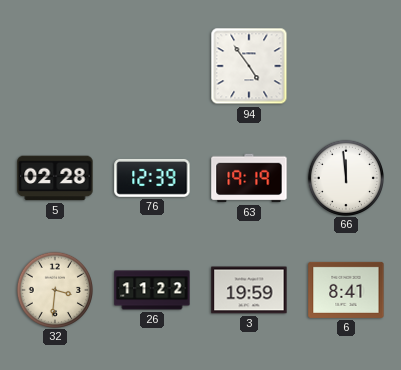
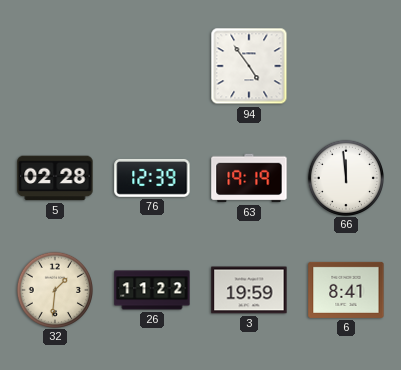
32: 3:31 -> 1:31 (54, 289)
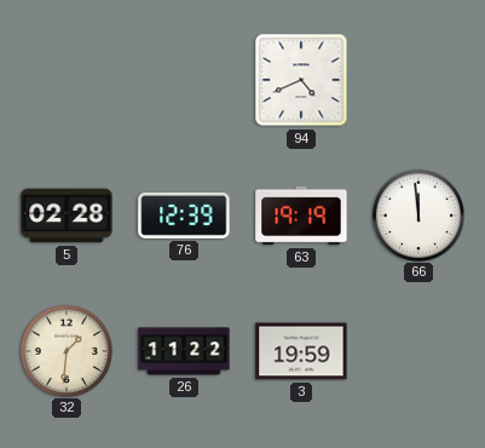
94: 4:54 -> 4:41 (301, 80)
6: 8:41 -> none (346, 290)
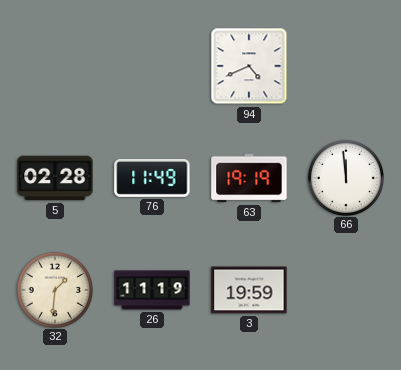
76: 12:39 -> 11:49 (152, 178)
26: 11:22 -> 11:19 (152, 290)
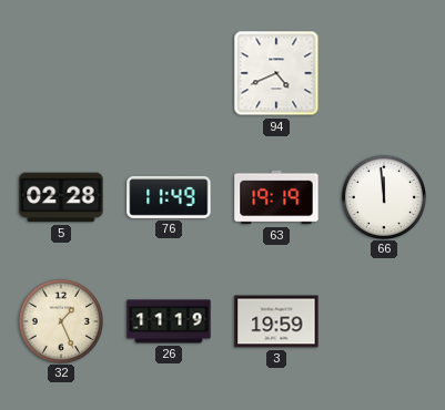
32: 1:31 -> 1:26 (60, 320)
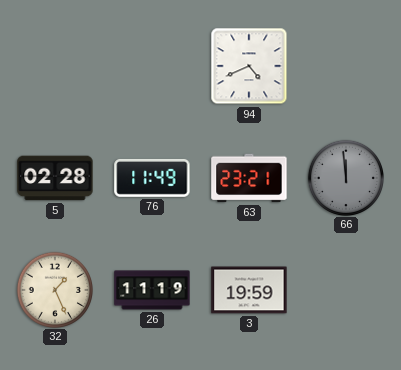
63: 19:19 -> 23:21 (249, 178)
66 dial: white -> grey (345, 177)
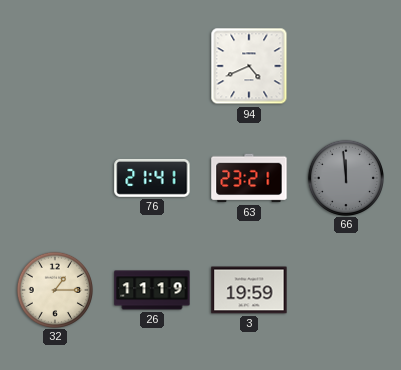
5: 02:28 -> none (55, 178)
76: 11:49 -> 21:41 (152, 178)
32: 1:26 -> 1:15 (54, 289)
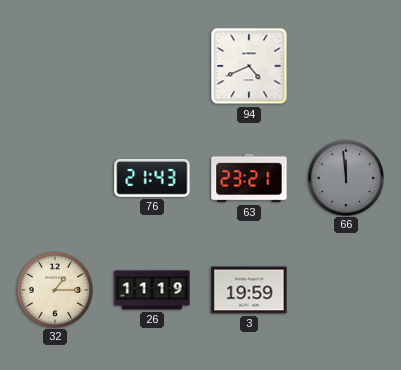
76: 21:41 -> 21:43 (152, 178)
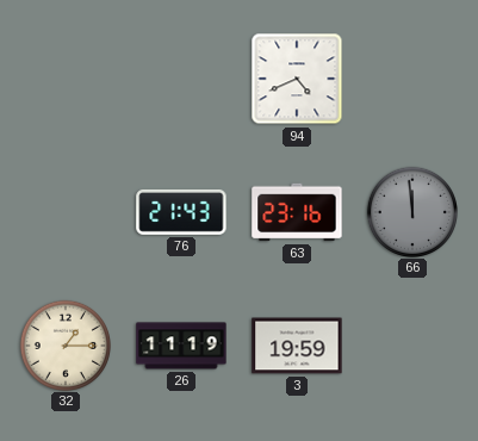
63: 23:21 -> 23:16 (297, 212)
